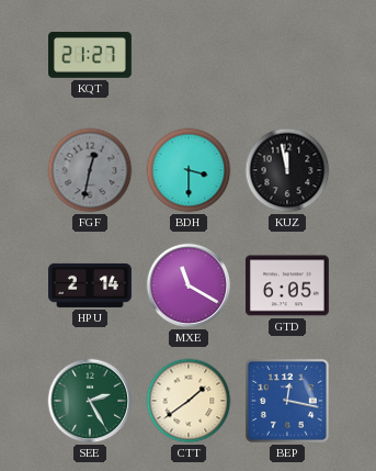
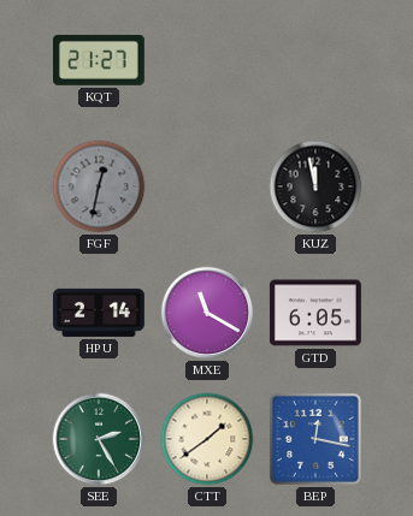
BDH: 3:30 -> none (189, 170)
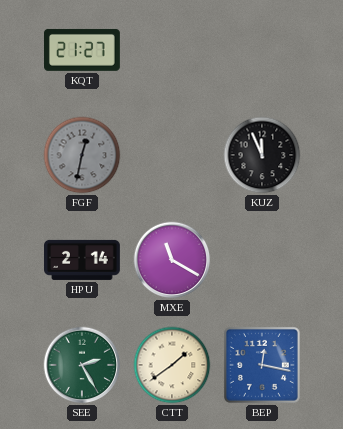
KUZ: 11:58 -> 11:56 (262, 155)
GTD: 6:05 -> none (315, 313)
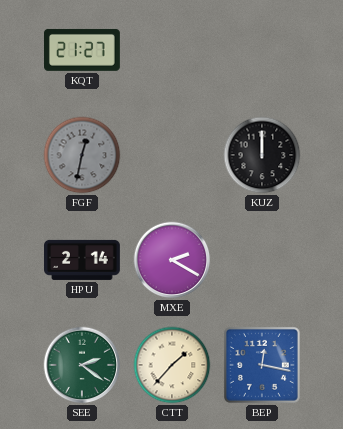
KUZ: 11:56 -> 12:00 (262, 155)
MXE: 11:20 -> 2:20 (172, 260)
SEE: 2:25 -> 2:21 (82, 365)
CTT: 1:39 -> 1:37 (172, 365)
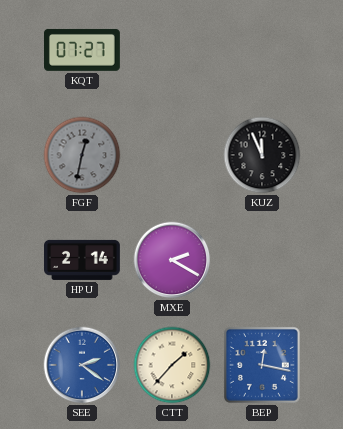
KQT: 21:27 -> 07:27 (83, 50)
KUZ: 12:00 -> 11:56 (262, 155)
SEE dial: green -> blue (82, 365)
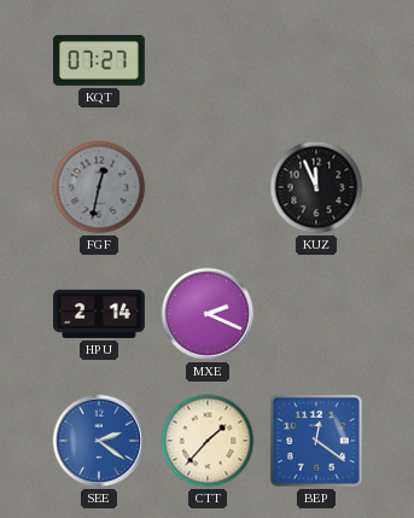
MXE: 2:20 -> 2:19 (208, 314)
BEP: 12:17 -> 12:21 (316, 441)
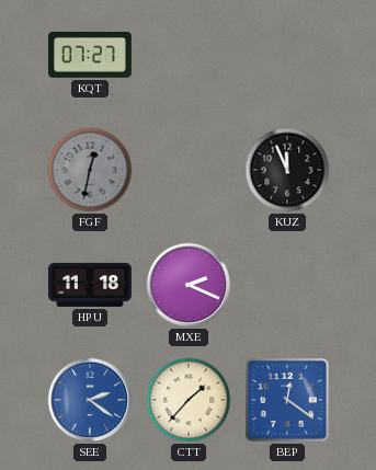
HPU: 2:14 -> 11:18 (91, 285)
